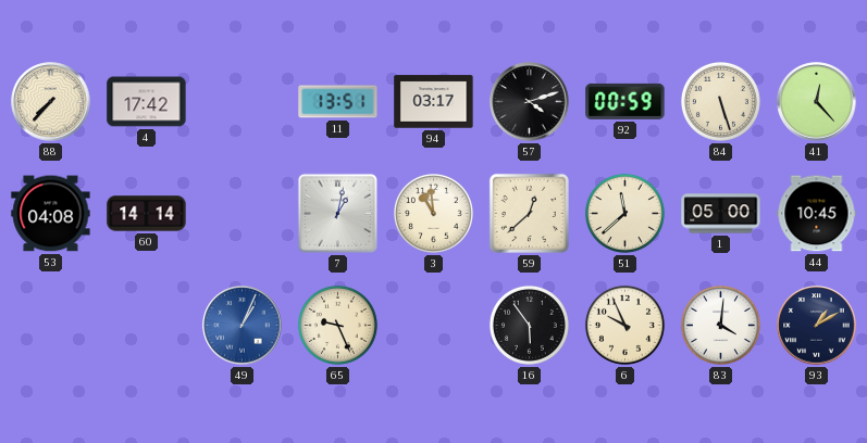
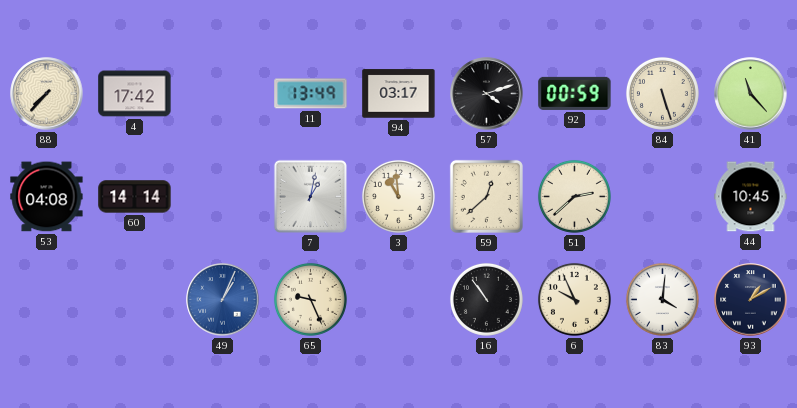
11: 13:51 -> 13:49 (311, 94)
41: 12:23 -> 11:23 (751, 94)
51: 11:38 -> 2:38 (574, 196)
1: 05:00 -> none (721, 214)
16: 5:54 -> 10:54 (486, 299)
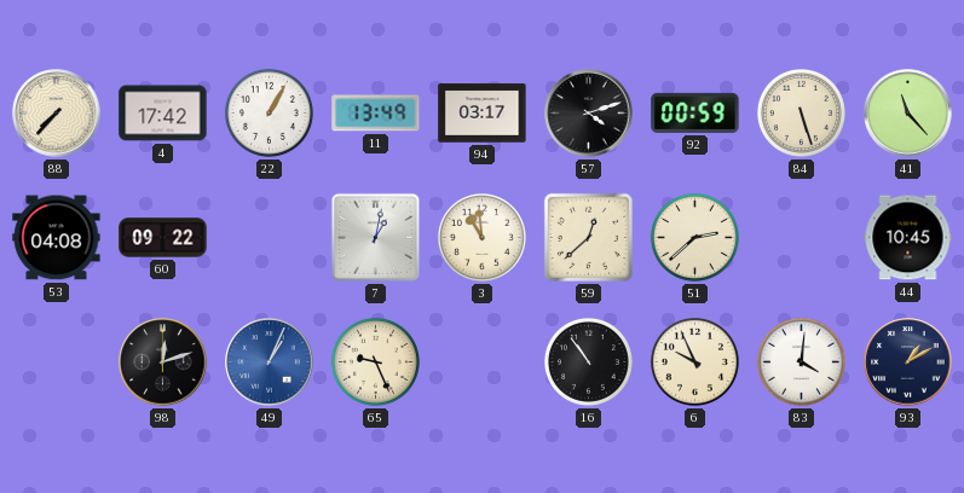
22: none -> 1:05 (269, 112)
60: 14:14 -> 09:22 (163, 238)
98: none -> 12:12 (163, 362)
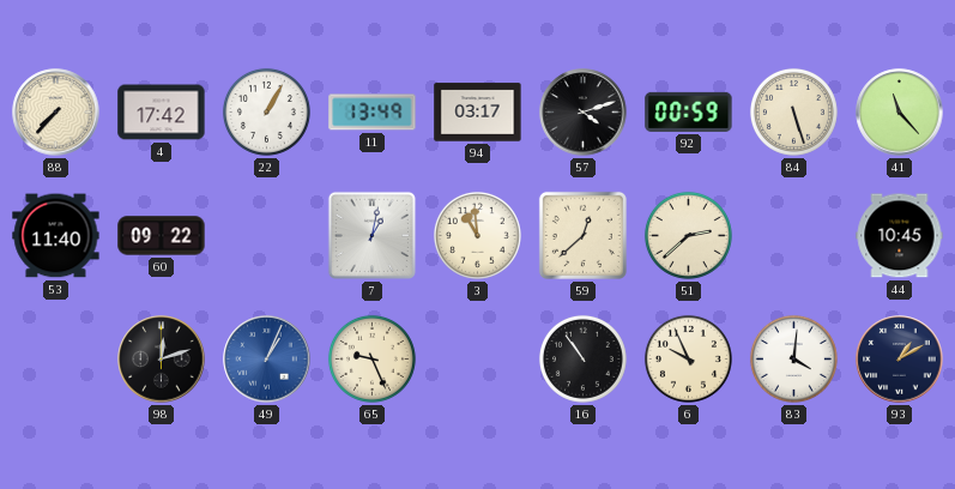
53: 04:08 -> 11:40 (56, 236)
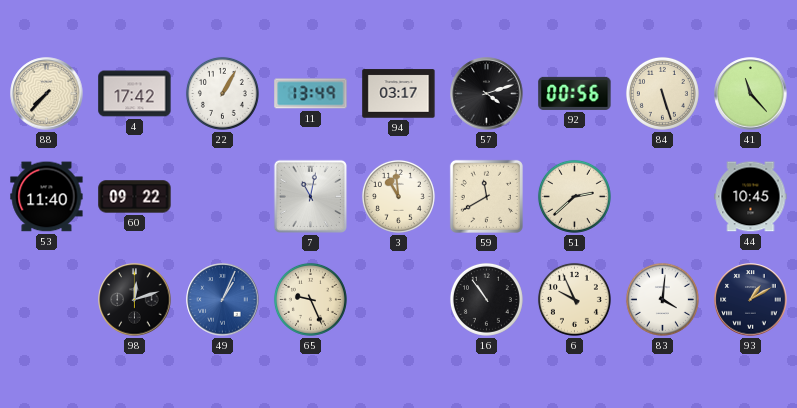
92: 00:59 -> 00:56 (575, 93)
7: 1:02 -> 11:02 (310, 196)
59: 12:38 -> 11:40 (486, 196)
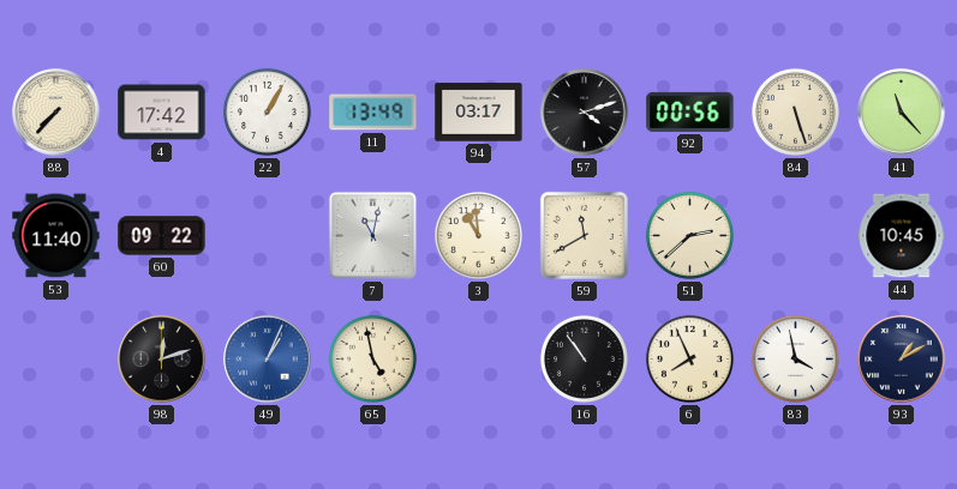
65: 9:26 -> 4:58 (372, 358)
6: 9:56 -> 7:56 (689, 358)
83: 4:01 -> 3:58 (795, 358)
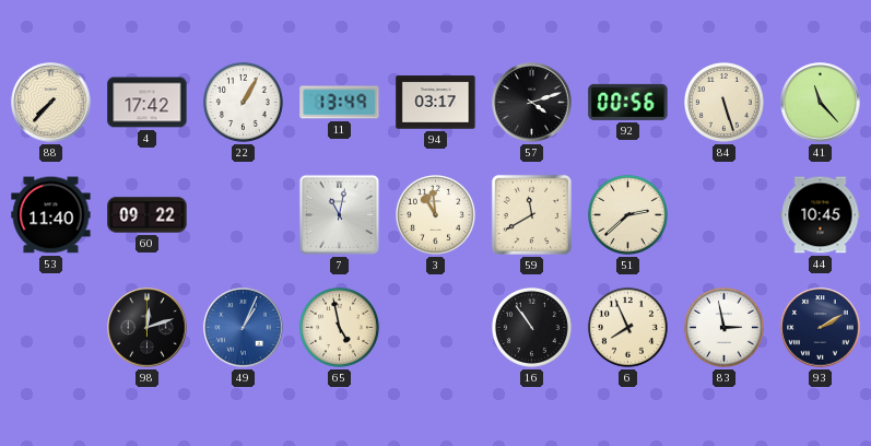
83: 3:58 -> 2:58 (723, 327)
93: 1:10 -> 2:10 (821, 328)
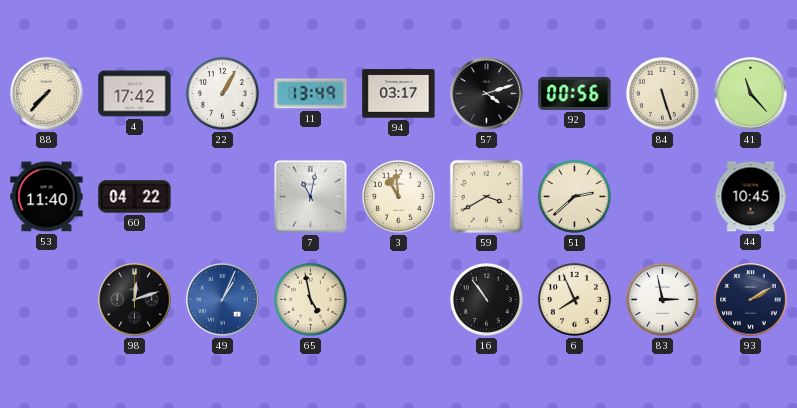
60: 09:22 -> 04:22 (135, 197)
59: 11:40 -> 3:40 (486, 196)
